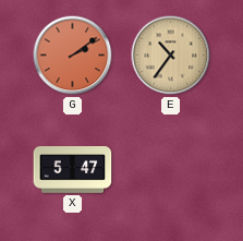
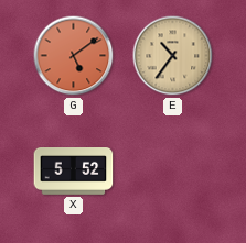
G: 2:09 -> 5:09 (74, 56)
X: 5:47 -> 5:52 (74, 172)
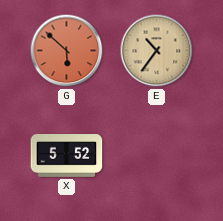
G: 5:09 -> 5:52 (67, 51)
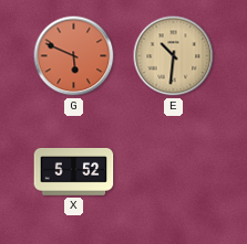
G: 5:52 -> 5:49 (74, 56)
E: 10:36 -> 10:31 (174, 56)
